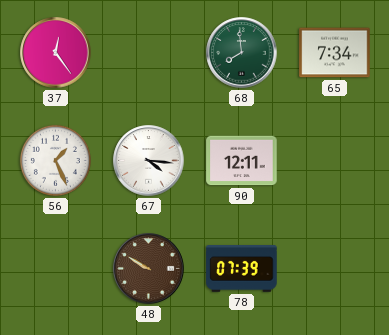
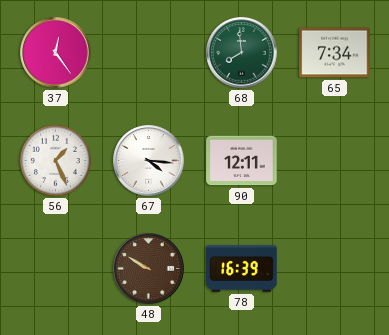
78: 07:39 -> 16:39 (242, 269)
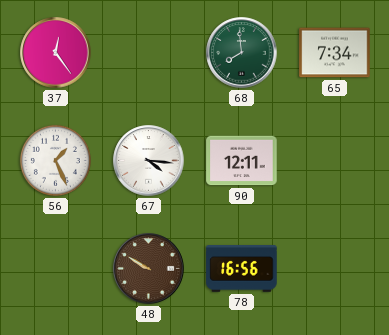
78: 16:39 -> 16:56 (242, 269)
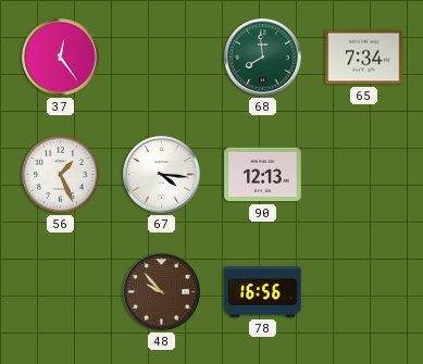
90: 12:11 -> 12:13 (263, 175)
48: 9:50 -> 9:53 (162, 292)
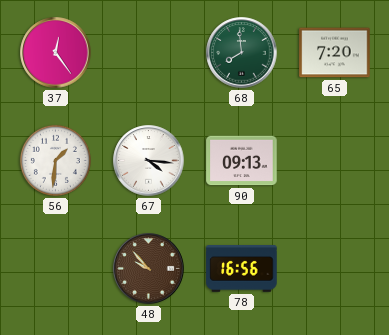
65: 7:34 -> 7:20 (335, 53)
56: 1:26 -> 1:31 (55, 160)
90: 12:13 -> 09:13 (242, 161)
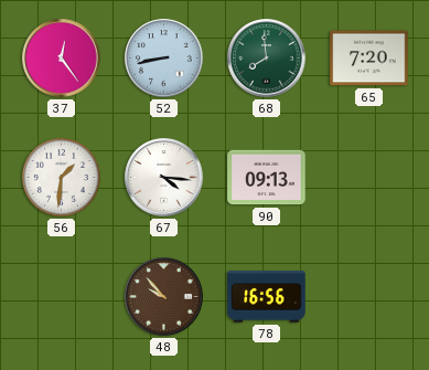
52: none -> 8:43 (164, 59)
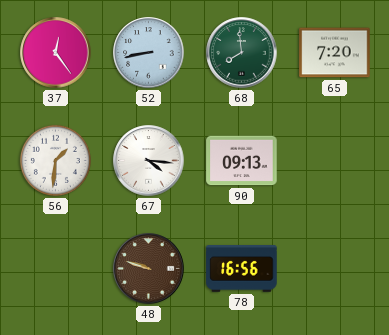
48: 9:53 -> 9:48 (149, 269)
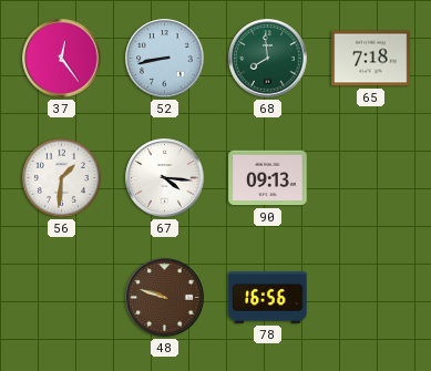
65: 7:20 -> 7:18 (371, 59)
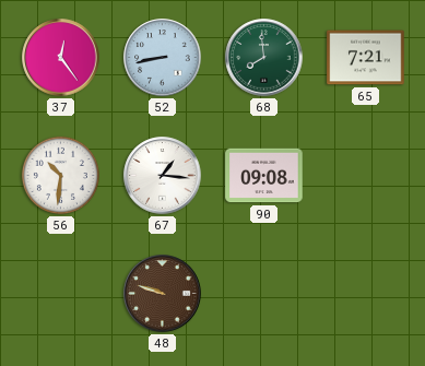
65: 7:18 -> 7:21 (366, 58)
56: 1:31 -> 10:31 (60, 175)
67: 4:16 -> 1:16 (163, 176)
90: 09:13 -> 09:08 (264, 176)
78: 16:56 -> none (268, 298)
